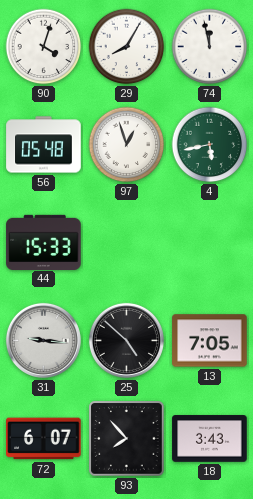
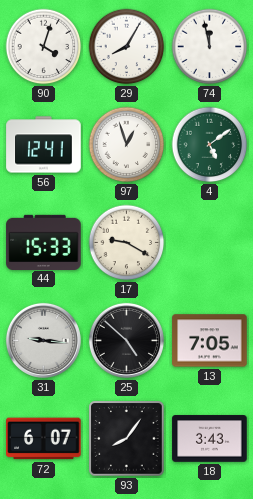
56: 05:48 -> 12:41 (44, 145)
4: 5:43 -> 5:09 (210, 145)
17: none -> 9:20 (127, 243)
93: 7:53 -> 8:06 (127, 439)
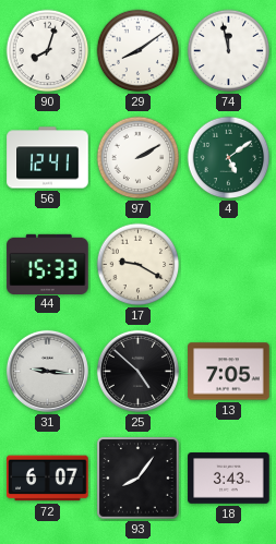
90: 4:03 -> 8:03 (48, 51)
29: 8:05 -> 8:09 (139, 51)
97: 12:57 -> 2:10 (139, 158)
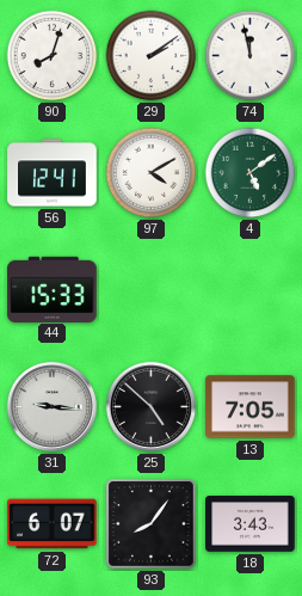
29: 8:09 -> 2:09 (152, 56)
97: 2:10 -> 4:10 (152, 173)
17: 9:20 -> none (139, 265)
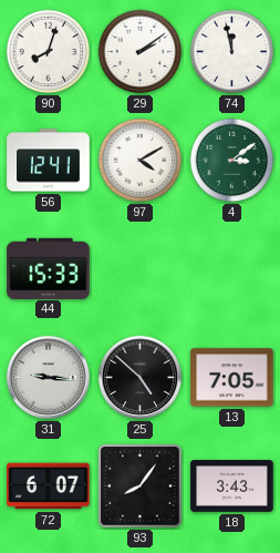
4: 5:09 -> 3:09 (232, 161)
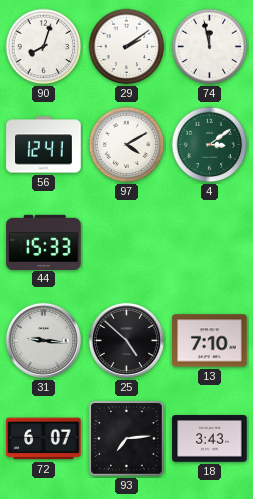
13: 7:05 -> 7:10 (210, 341)
93: 8:06 -> 7:14 (127, 439)
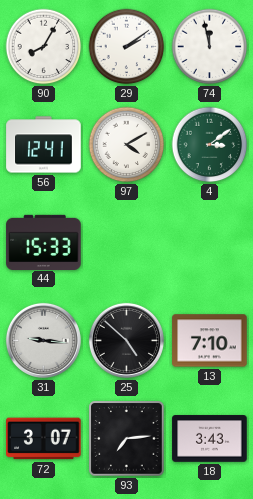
90: 8:03 -> 8:05 (44, 47)
72: 6:07 -> 3:07 (44, 439)
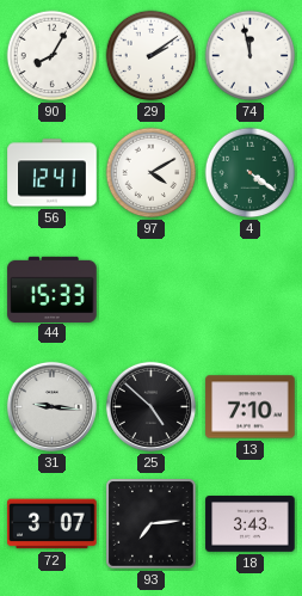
4: 3:09 -> 4:21 (251, 173)
